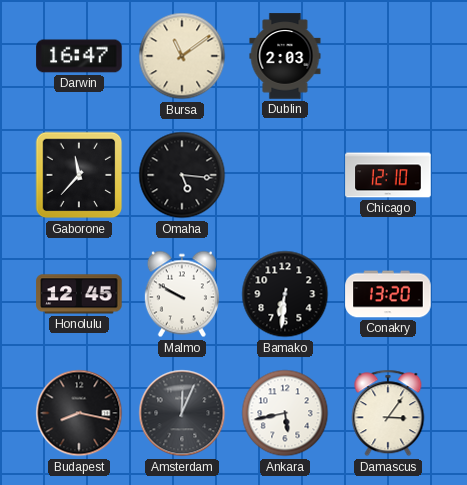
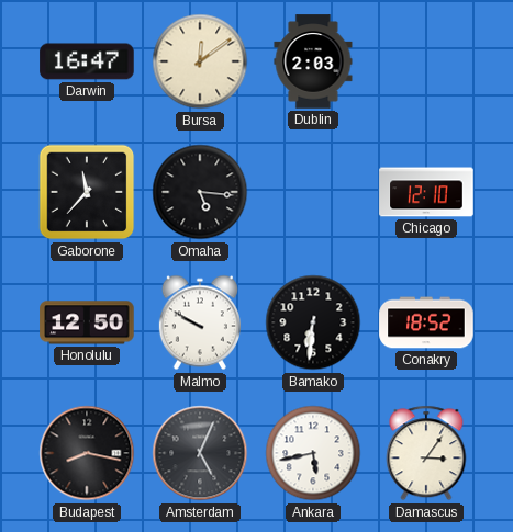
Bursa: 11:09 -> 12:09 (200, 61)
Honolulu: 12:45 -> 12:50 (87, 322)
Conakry: 13:20 -> 18:52 (426, 322)
Amsterdam: 12:04 -> 5:04 (200, 453)
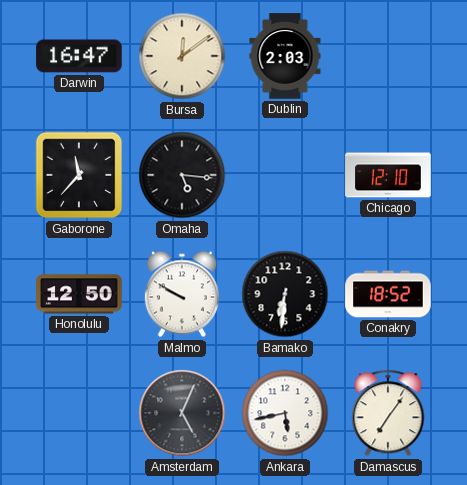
Budapest: 8:17 -> none (87, 453)
Damascus: 3:06 -> 7:06 (388, 413)
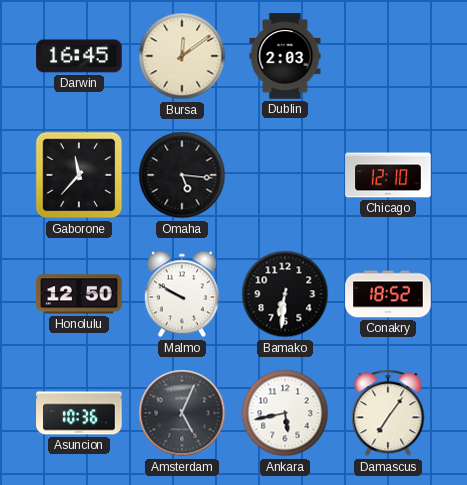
Darwin: 16:47 -> 16:45 (79, 56)
Asuncion: none -> 10:36 (79, 413)
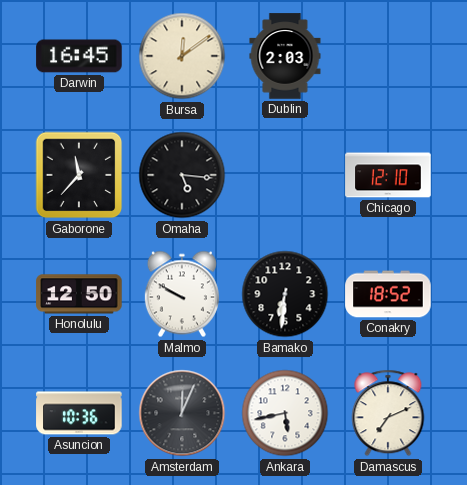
Amsterdam: 5:04 -> 12:04 (182, 413)
Damascus: 7:06 -> 7:11 (388, 413)
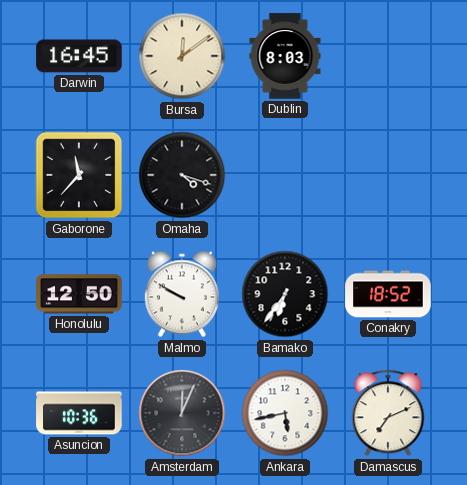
Dublin: 2:03 -> 8:03 (285, 56)
Omaha: 5:16 -> 4:18 (182, 175)
Chicago: 12:10 -> none (388, 175)
Bamako: 6:31 -> 6:36 (285, 294)
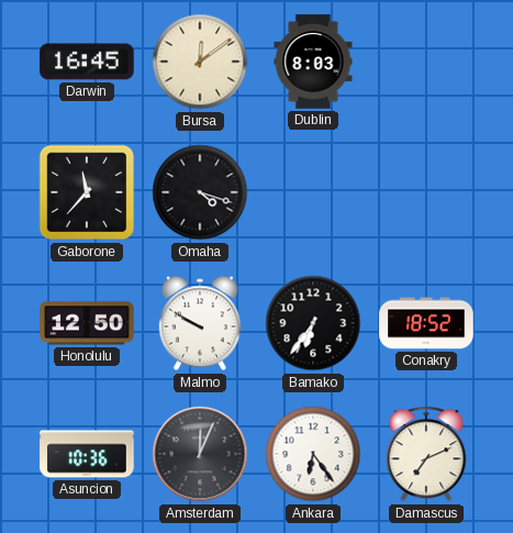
Ankara: 5:43 -> 6:24 (313, 454)
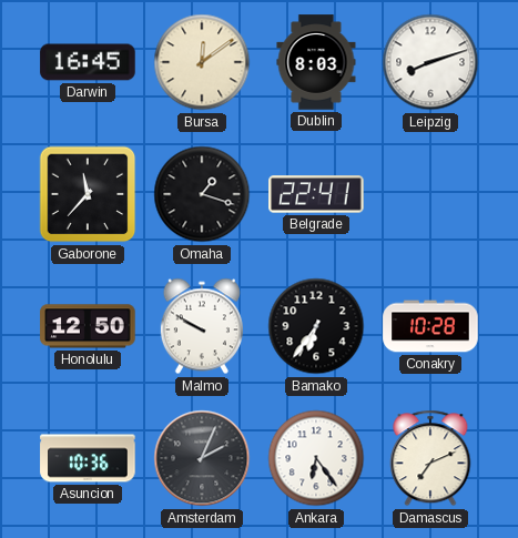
Leipzig: none -> 8:12 (430, 62)
Omaha: 4:18 -> 1:18 (202, 194)
Belgrade: none -> 22:41 (316, 194)
Conakry: 18:52 -> 10:28 (430, 326)
Amsterdam: 12:04 -> 2:04 (202, 458)
